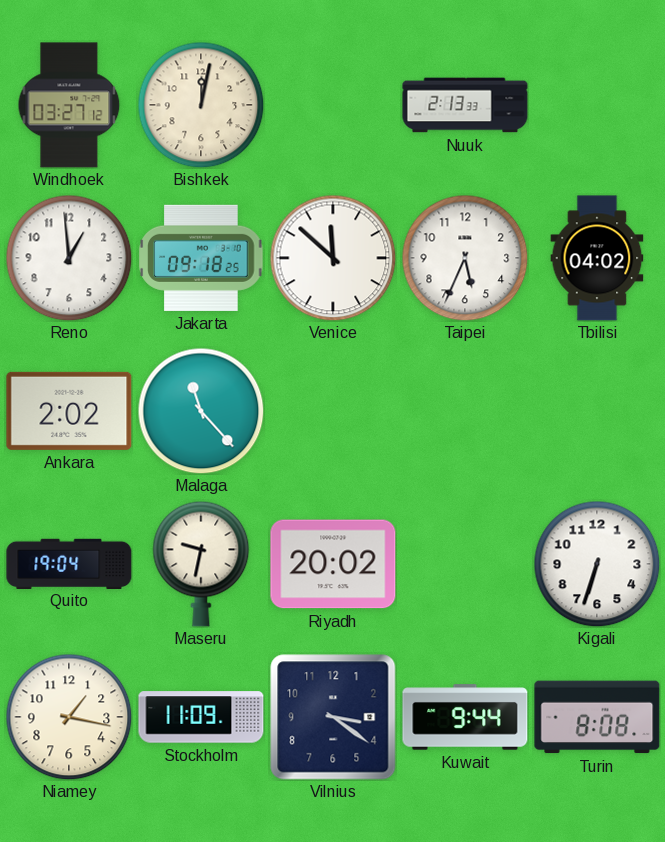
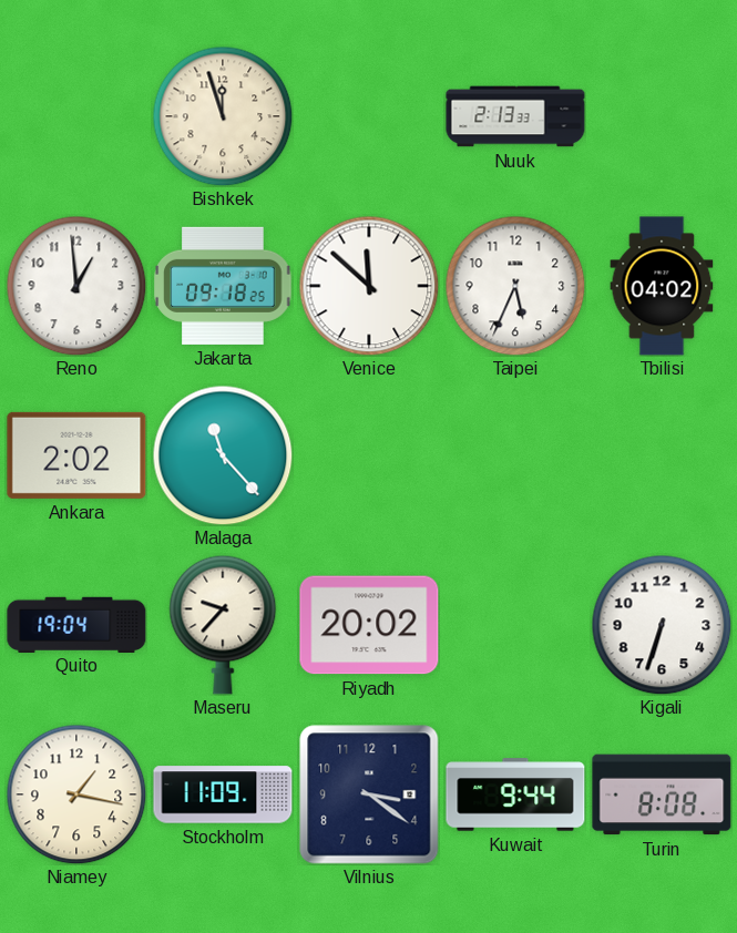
Windhoek: 03:27 -> none (69, 105)
Bishkek: 12:02 -> 11:57 (223, 116)
Maseru: 9:32 -> 9:37 (223, 625)
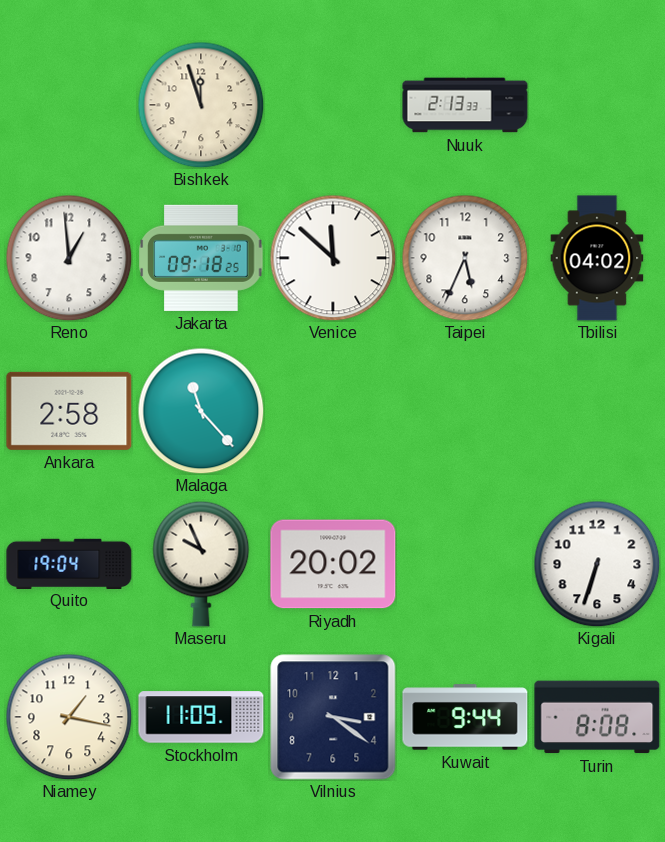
Ankara: 2:02 -> 2:58 (69, 411)
Maseru: 9:37 -> 9:56 (201, 564)
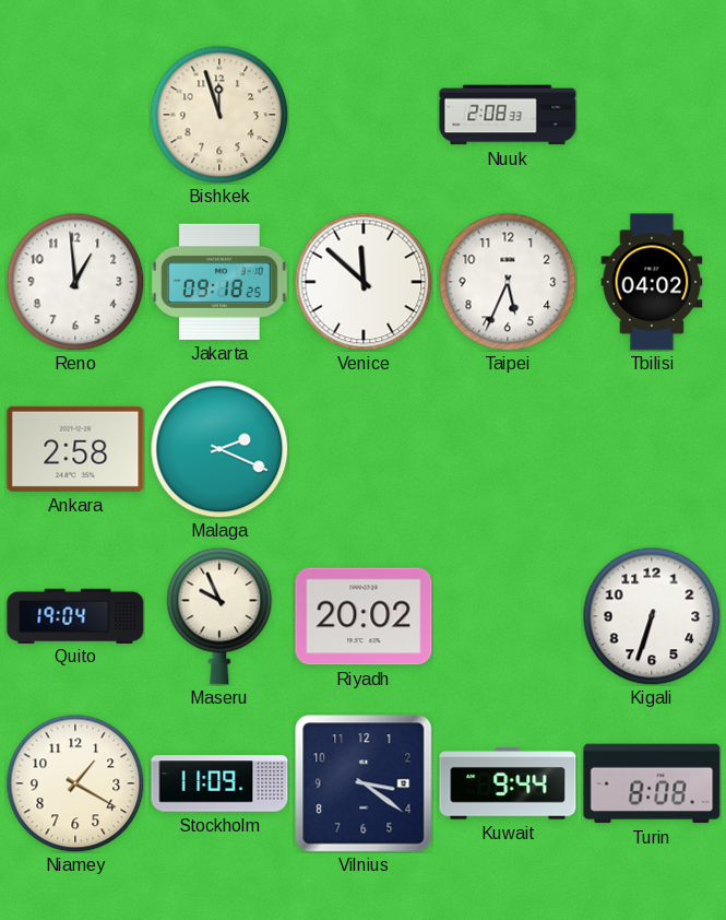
Nuuk: 2:13 -> 2:08 (508, 115)
Malaga: 11:23 -> 2:19 (219, 449)
Niamey: 1:17 -> 1:20 (75, 783)
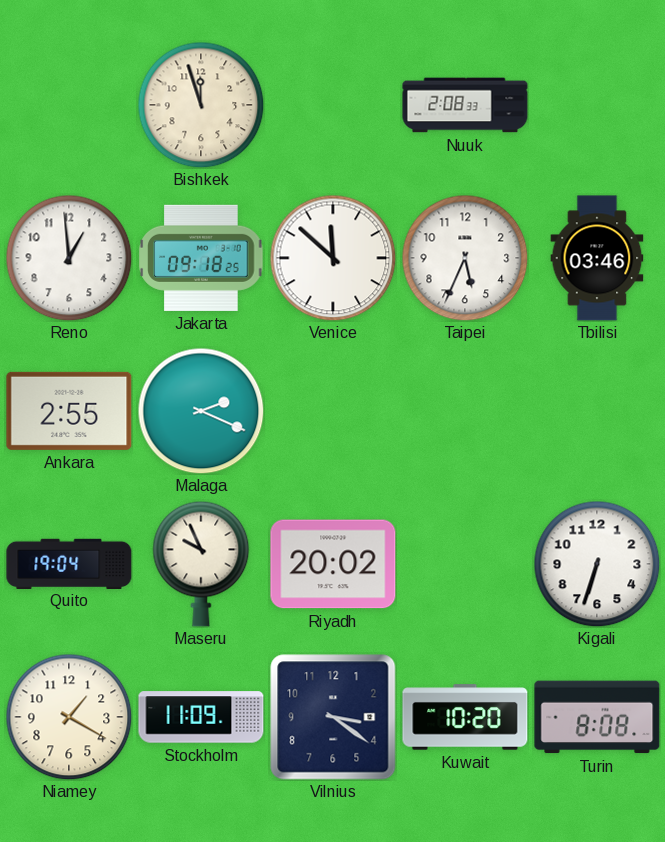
Tbilisi: 04:02 -> 03:46 (597, 258)
Ankara: 2:58 -> 2:55 (69, 411)
Kuwait: 9:44 -> 10:20 (465, 717)
